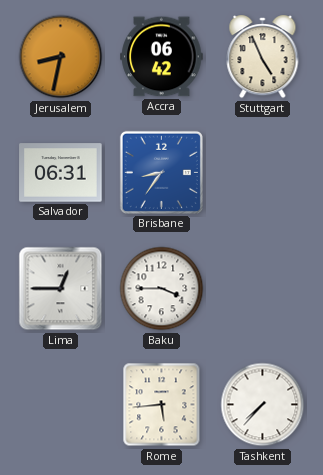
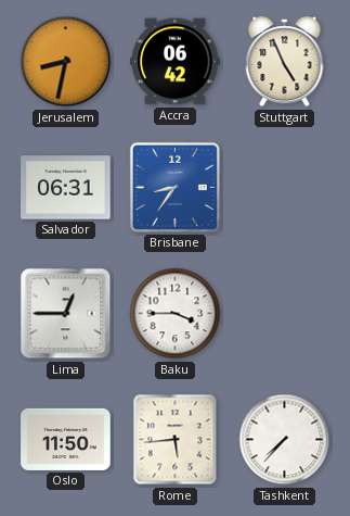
Oslo: none -> 11:50 (66, 439)
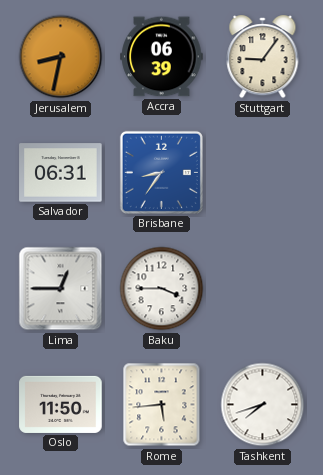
Accra: 06:42 -> 06:39 (162, 57)
Stuttgart: 4:56 -> 9:06 (263, 57)
Tashkent: 7:37 -> 7:42 (263, 405)
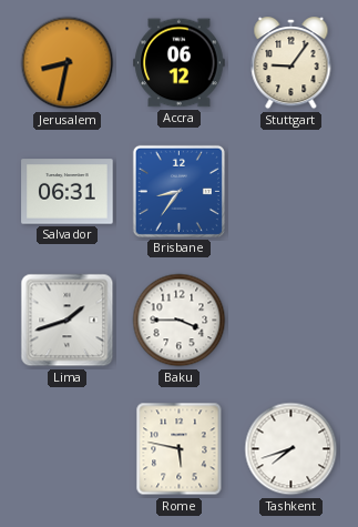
Accra: 06:39 -> 06:12 (180, 63)
Lima: 12:45 -> 1:42 (68, 321)
Oslo: 11:50 -> none (61, 404)
Rome: 5:44 -> 5:47 (180, 449)
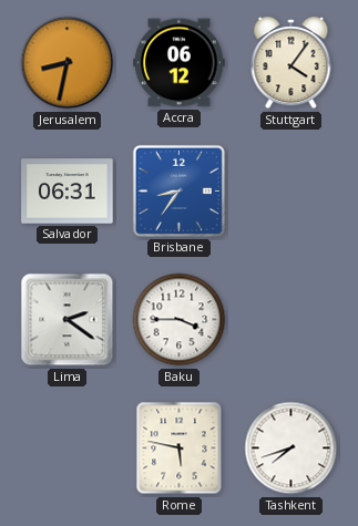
Stuttgart: 9:06 -> 4:06 (291, 63)
Lima: 1:42 -> 2:21 (68, 320)
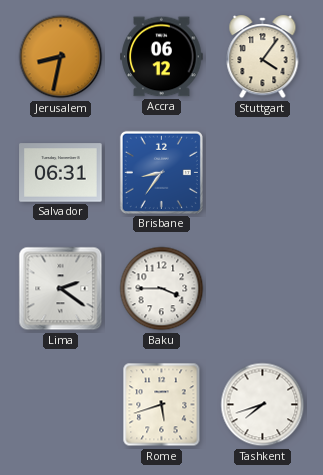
Rome: 5:47 -> 5:42 (162, 405)
